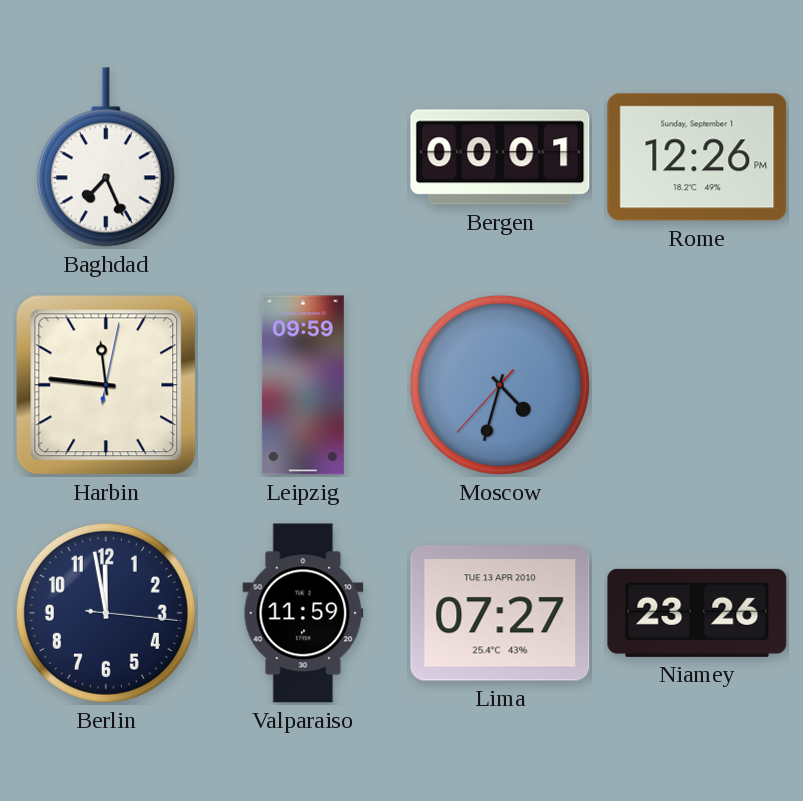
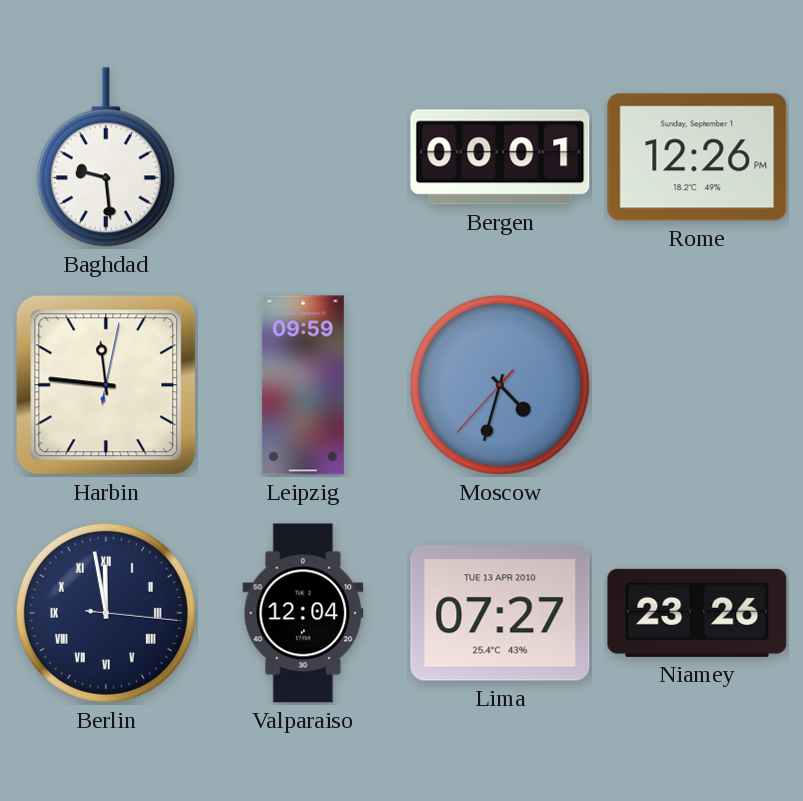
Baghdad: 7:26 -> 9:29 (106, 157)
Berlin numerals: Arabic -> Roman (106, 613)
Valparaiso: 11:59 -> 12:04 (303, 613)
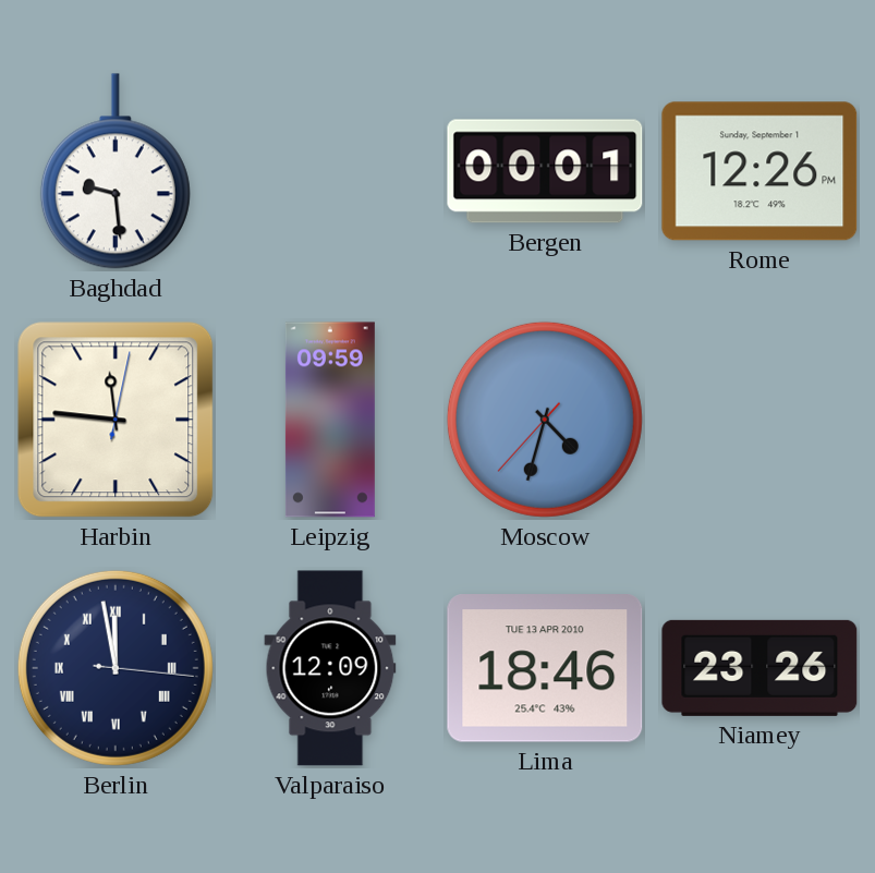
Valparaiso: 12:04 -> 12:09 (330, 668)
Lima: 07:27 -> 18:46 (545, 668)
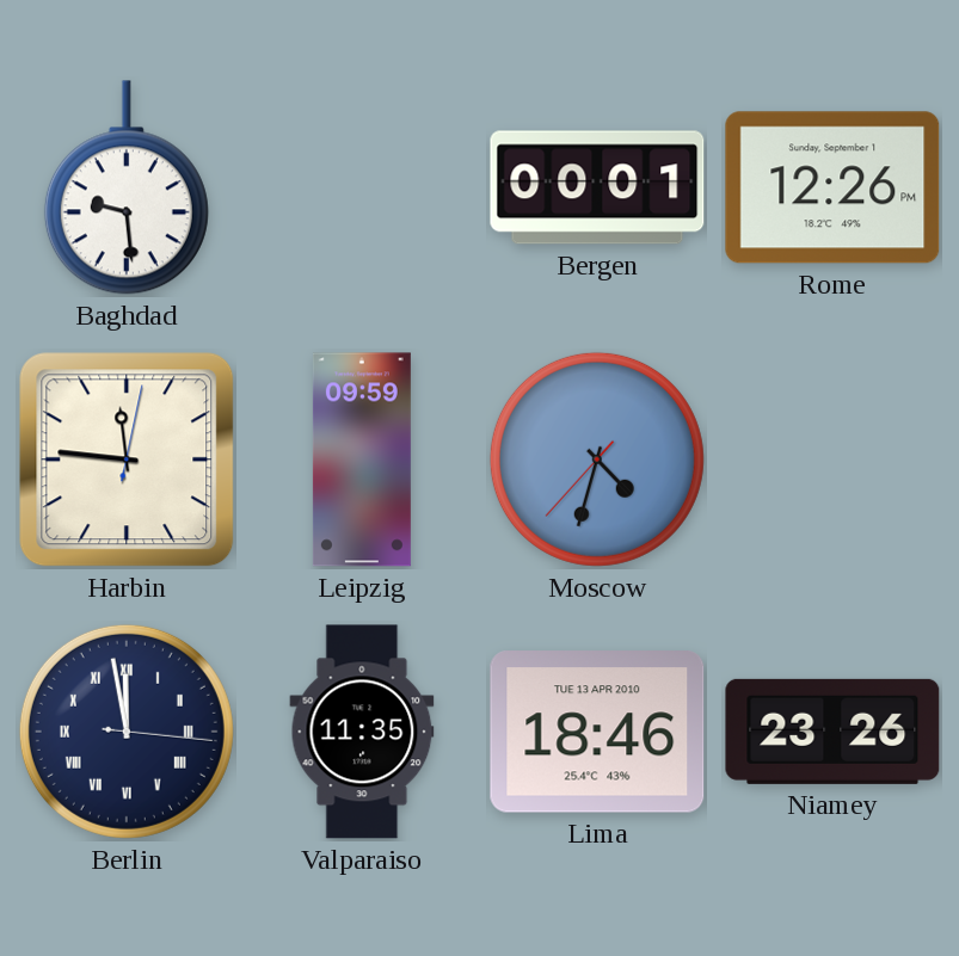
Valparaiso: 12:09 -> 11:35 (362, 732)
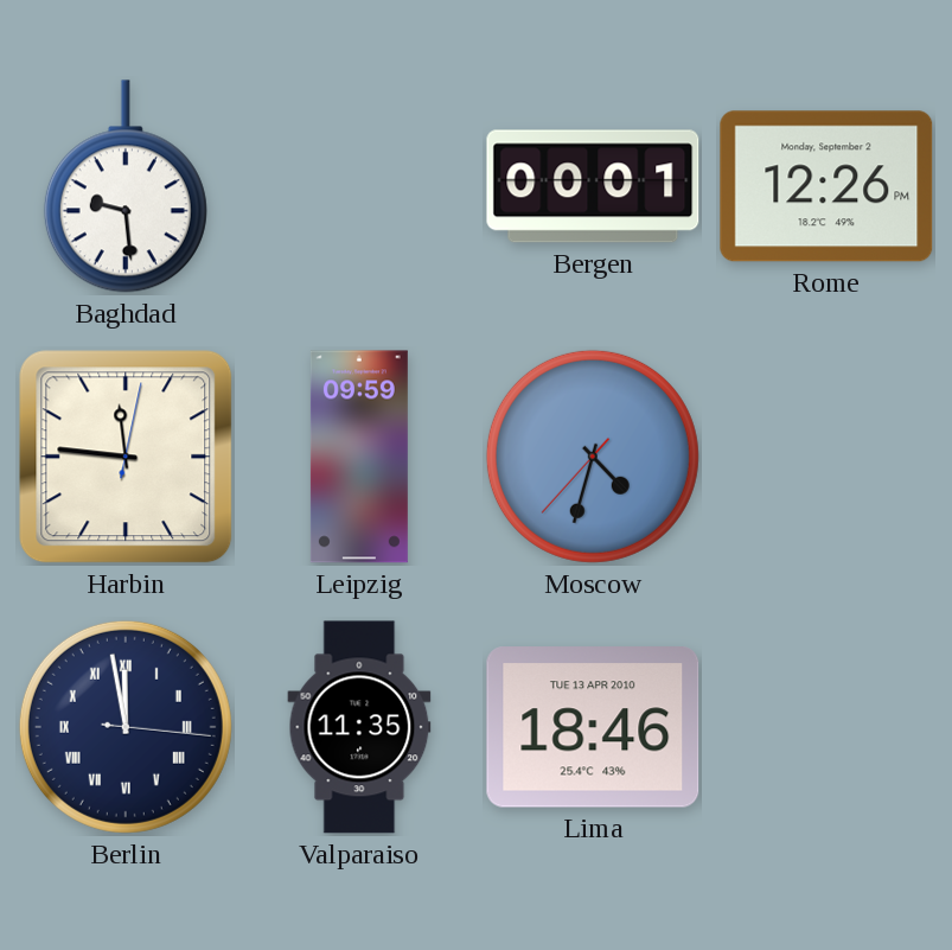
Rome date: Sunday, September 1 -> Monday, September 2 (826, 186)
Niamey: 23:26 -> none (832, 732)
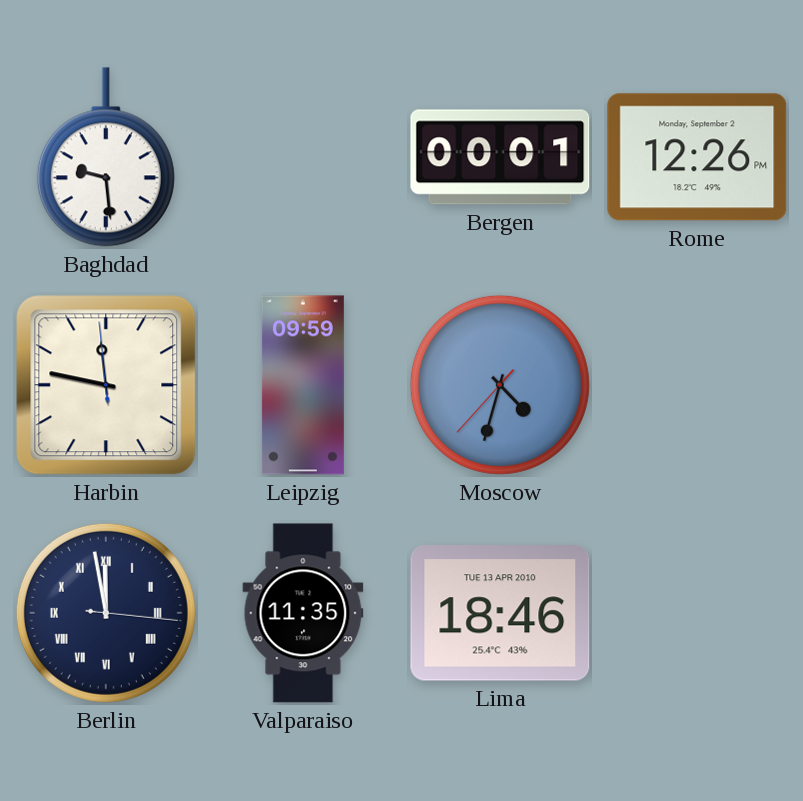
Harbin: 11:46:02 -> 11:46:59 (106, 385)
